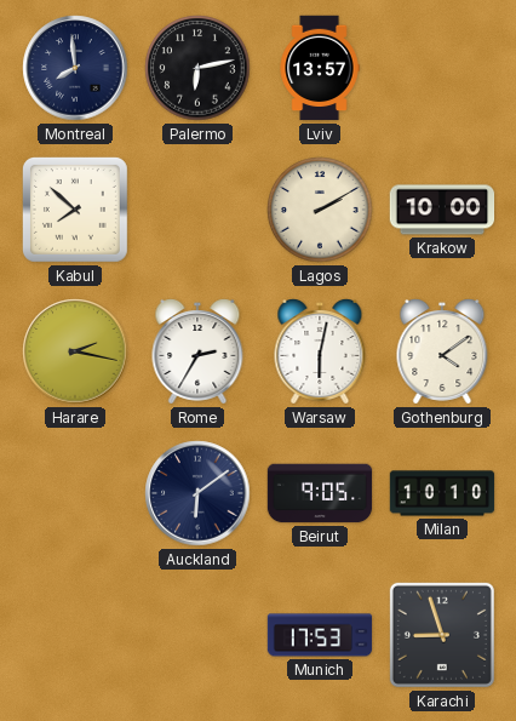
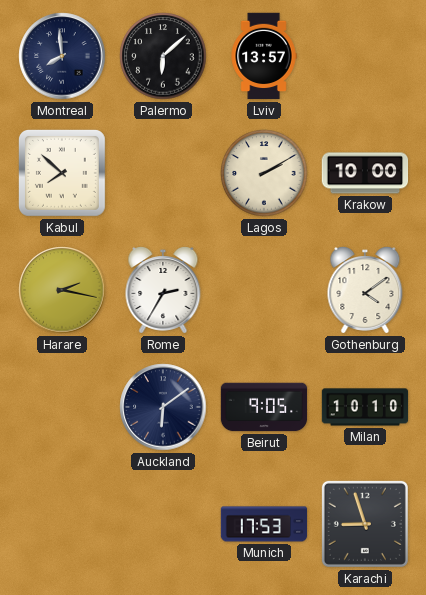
Palermo: 6:13 -> 6:08 (163, 56)
Warsaw: 6:02 -> none (320, 353)
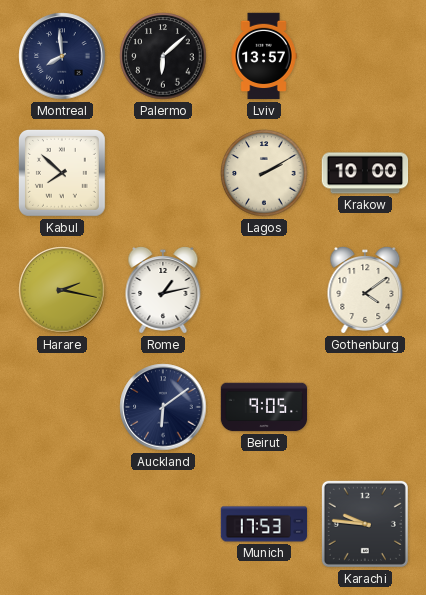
Rome: 2:35 -> 1:13 (163, 291)
Milan: 10:10 -> none (365, 407)
Karachi: 8:57 -> 9:46 (365, 524)
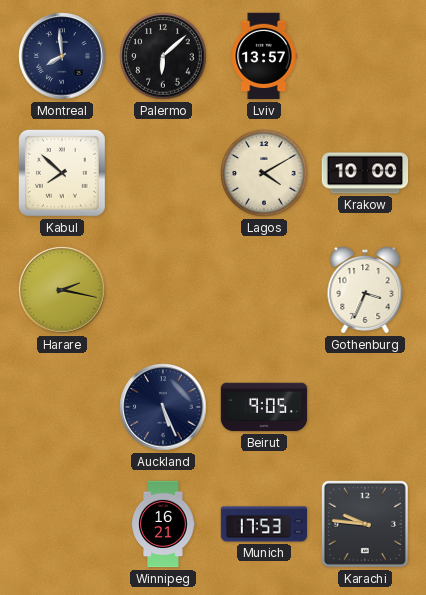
Lagos: 2:10 -> 4:10 (264, 173)
Rome: 1:13 -> none (163, 291)
Gothenburg: 4:09 -> 3:34 (365, 291)
Auckland: 6:09 -> 5:26 (163, 407)
Winnipeg: none -> 16:21 (163, 524)
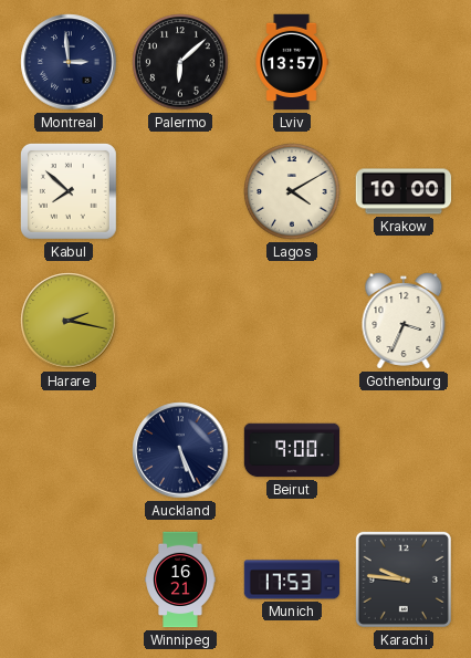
Montreal: 7:59 -> 2:59 (69, 62)
Beirut: 9:05 -> 9:00 (292, 450)
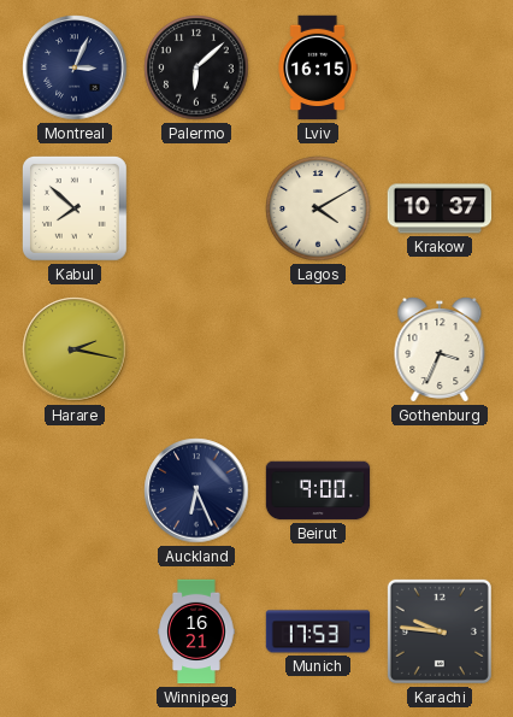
Montreal: 2:59 -> 3:04 (75, 67)
Lviv: 13:57 -> 16:15 (318, 67)
Krakow: 10:00 -> 10:37 (440, 208)
Auckland: 5:26 -> 6:26 (196, 490)
